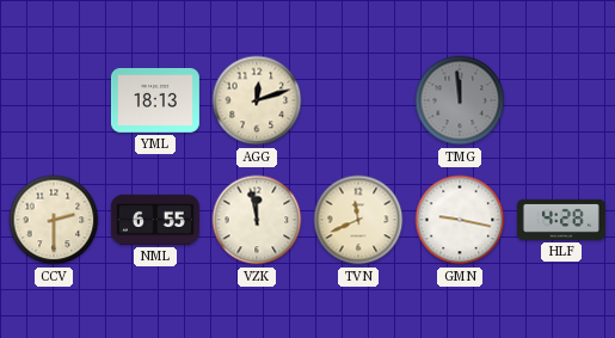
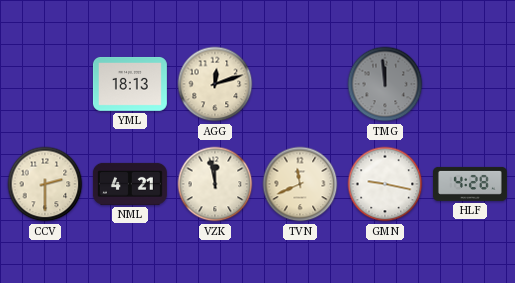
NML: 6:55 -> 4:21 (130, 184)
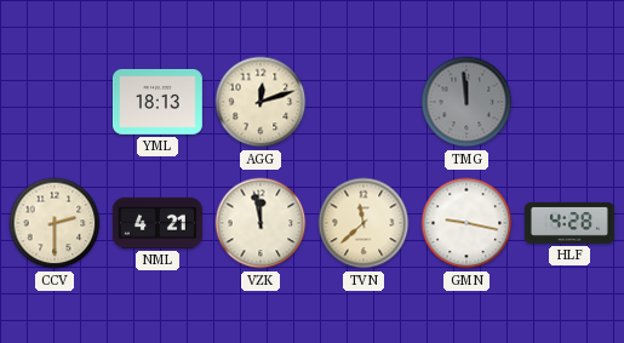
TVN: 11:41 -> 11:38 (363, 223)
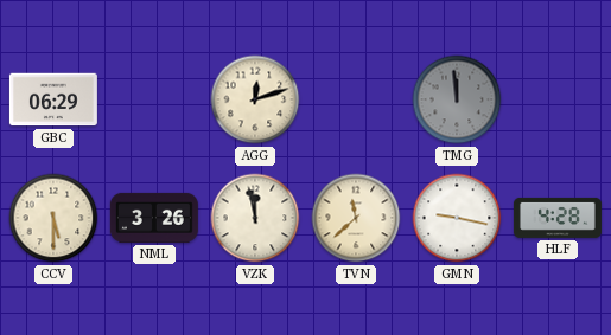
GBC: none -> 06:29 (53, 99)
YML: 18:13 -> none (158, 102)
CCV: 2:30 -> 5:30 (53, 218)
NML: 4:21 -> 3:26 (154, 218)
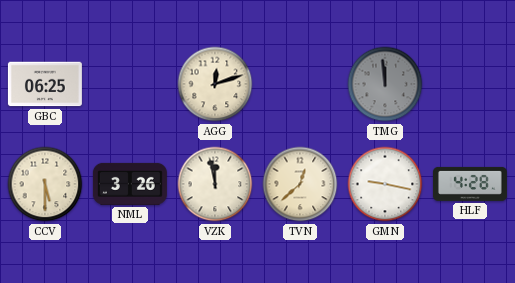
GBC: 06:29 -> 06:25 (45, 84)
TVN: 11:38 -> 12:38 (300, 184)
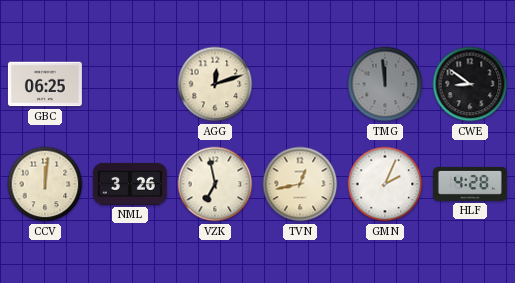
CWE: none -> 8:51 (470, 84)
CCV: 5:30 -> 12:01 (45, 184)
VZK: 11:58 -> 6:58 (215, 184)
TVN: 12:38 -> 12:43 (300, 184)
GMN: 9:17 -> 2:04 (385, 184)
